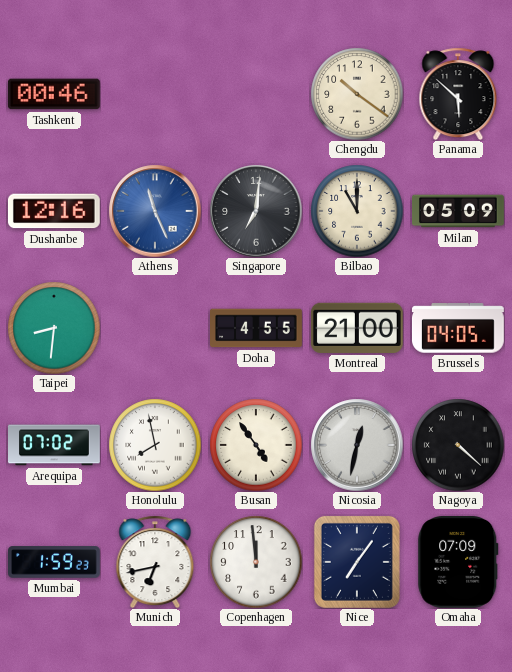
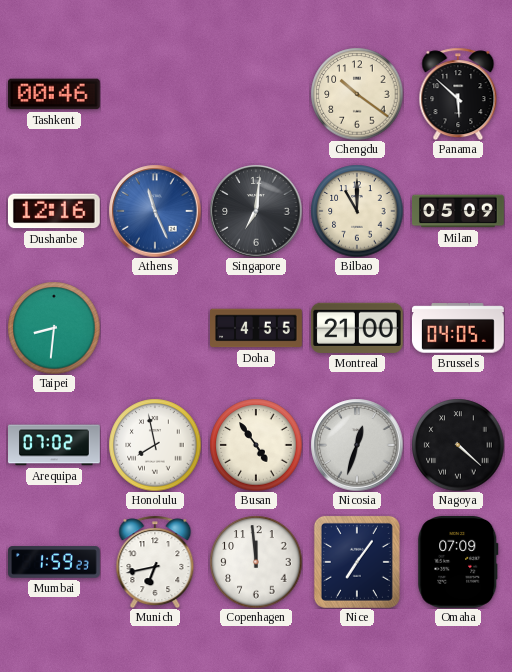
Nicosia: 12:32 -> 12:33 (357, 445)
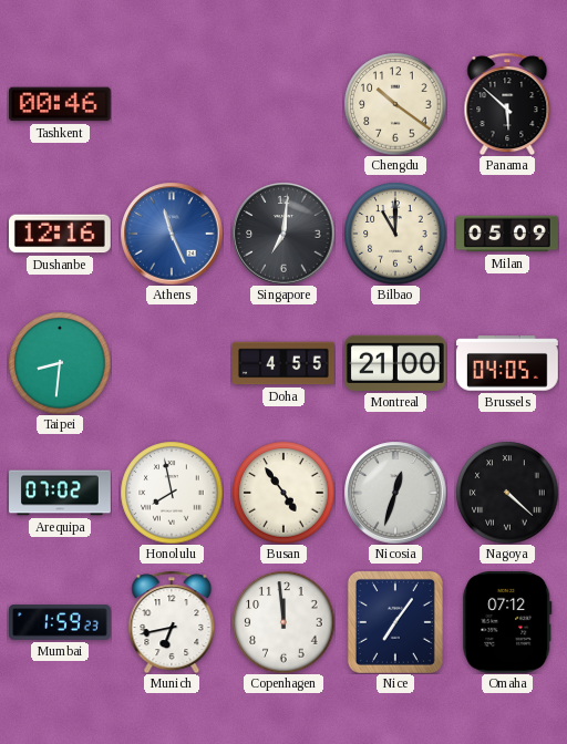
Omaha: 07:09 -> 07:12 (507, 622)
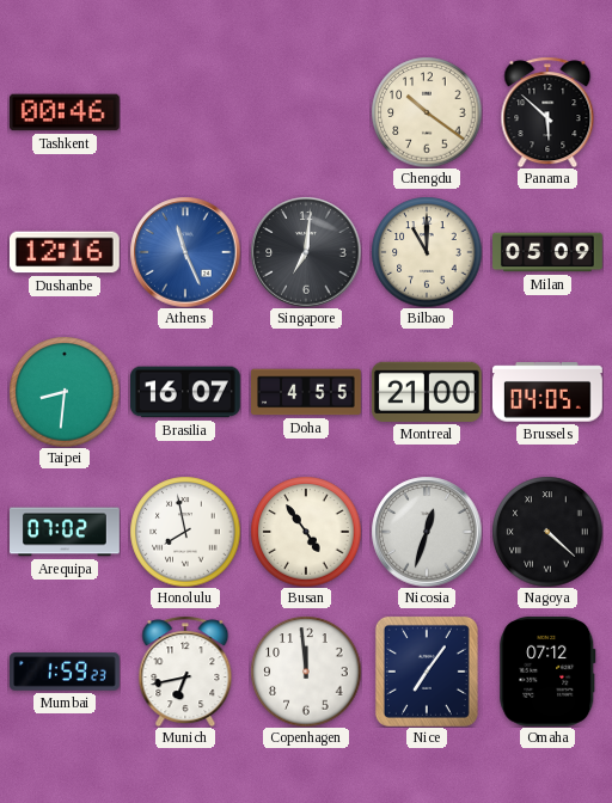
Brasilia: none -> 16:07 (186, 392)
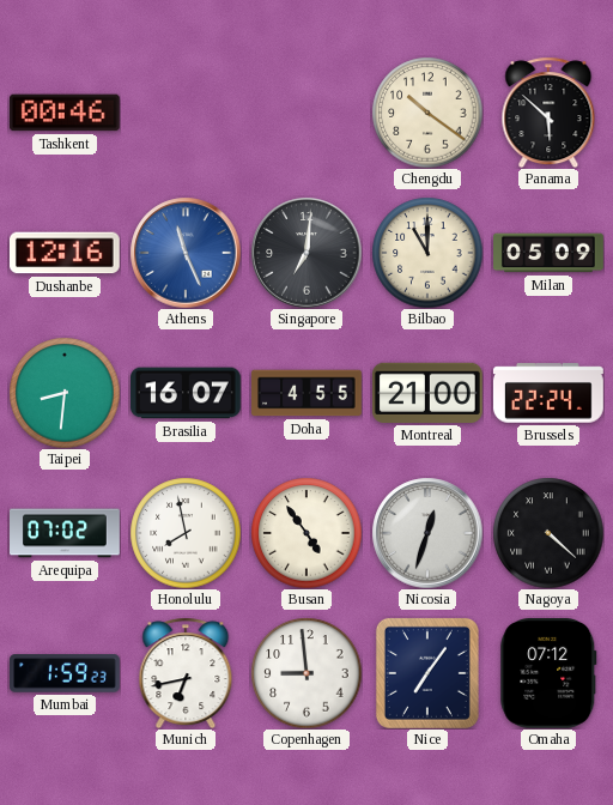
Brussels: 04:05 -> 22:24 (548, 393)
Copenhagen: 11:59 -> 8:59 (306, 673)
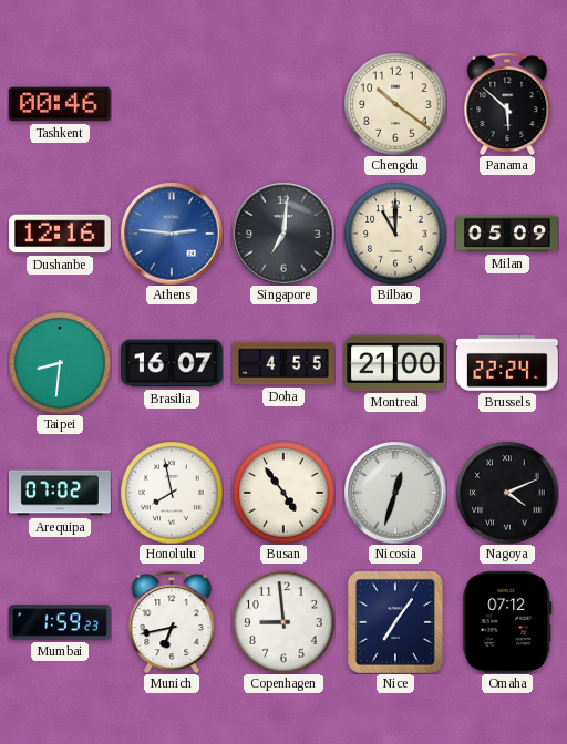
Athens: 11:26 -> 2:46 (172, 234)
Nagoya: 4:22 -> 4:11 (507, 493)
